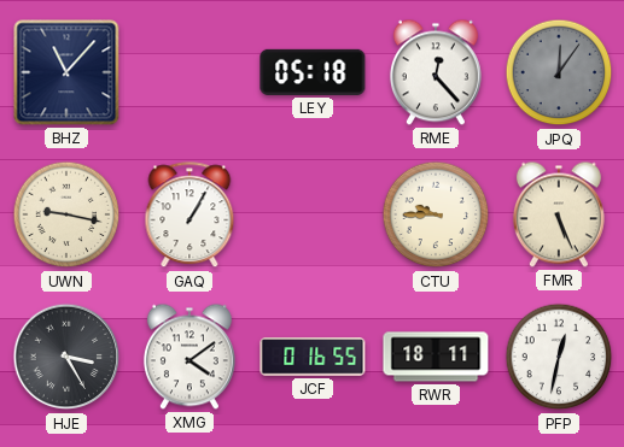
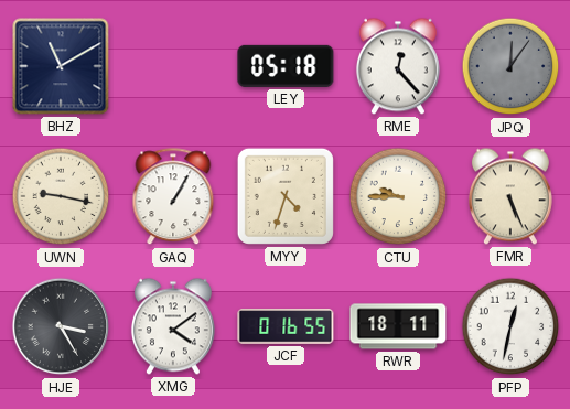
BHZ: 11:07 -> 11:10 (61, 66)
MYY: none -> 4:33 (286, 196)
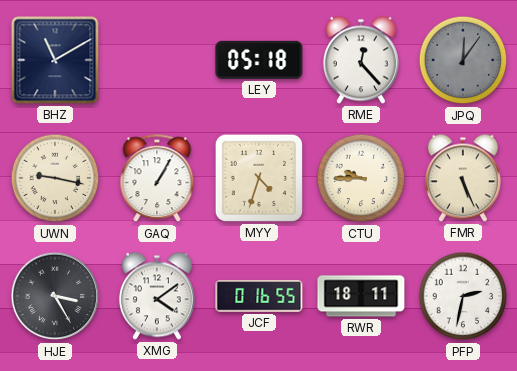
PFP: 12:32 -> 2:32 (463, 296)
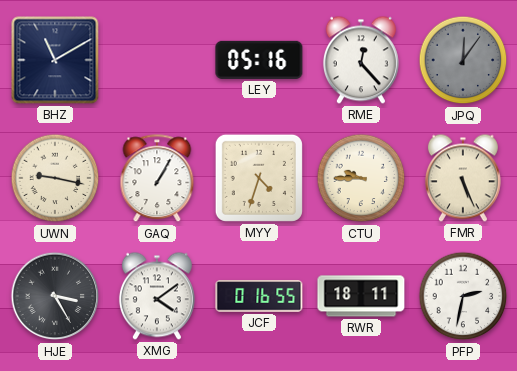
LEY: 05:18 -> 05:16 (259, 60)
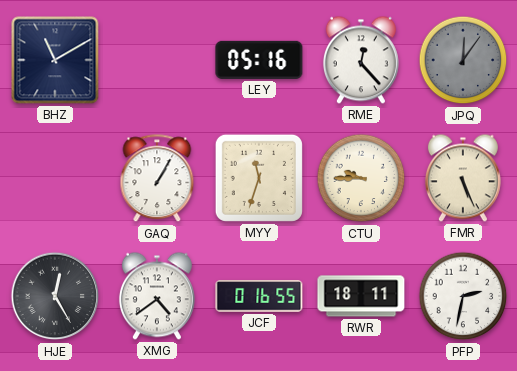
UWN: 9:17 -> none (55, 178)
MYY: 4:33 -> 11:33 (259, 178)
HJE: 3:25 -> 12:25 (55, 296)
XMG: 4:09 -> 4:39 (157, 296)
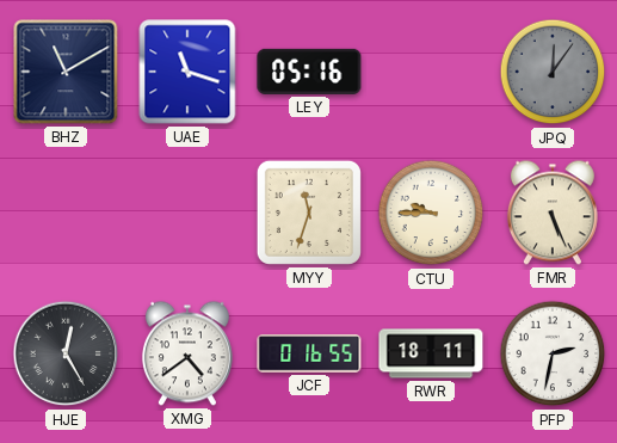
UAE: none -> 11:18 (187, 72)
RME: 12:23 -> none (361, 60)
GAQ: 1:05 -> none (157, 179)
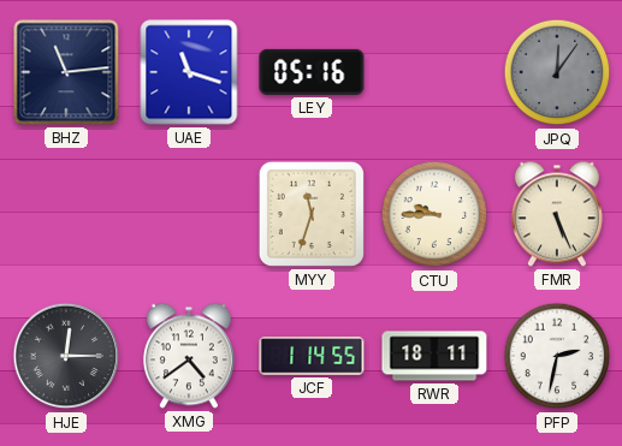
BHZ: 11:10 -> 11:14 (66, 72)
HJE: 12:25 -> 12:15 (66, 356)
JCF: 0:16 -> 1:14 (312, 356)
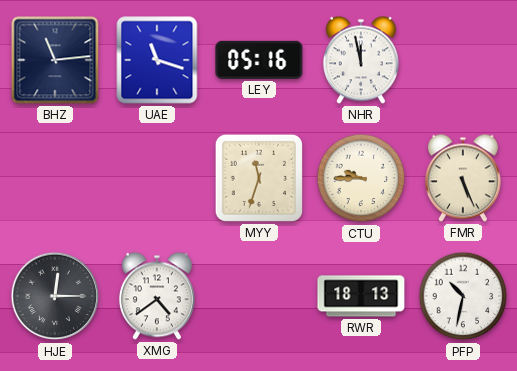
NHR: none -> 11:58 (361, 60)
JPQ: 12:06 -> none (557, 72)
JCF: 1:14 -> none (312, 356)
RWR: 18:11 -> 18:13 (361, 296)
PFP: 2:32 -> 10:32 (463, 296)
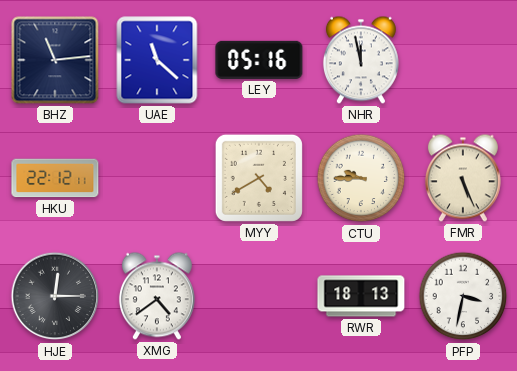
UAE: 11:18 -> 11:22 (157, 60)
HKU: none -> 22:12 (55, 178)
MYY: 11:33 -> 4:40 (259, 178)
PFP: 10:32 -> 3:32 (463, 296)
